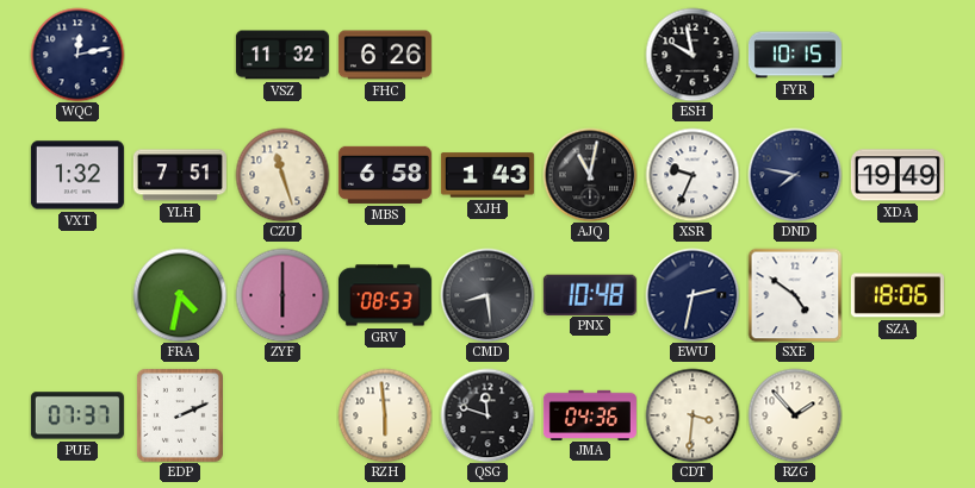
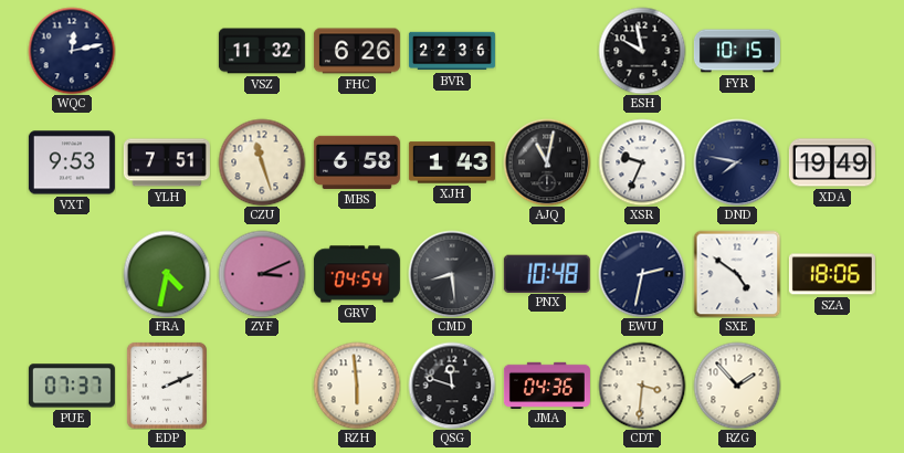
BVR: none -> 22:36 (452, 51)
VXT: 1:32 -> 9:53 (72, 162)
ZYF: 6:00 -> 3:11 (262, 274)
GRV: 08:53 -> 04:54 (357, 274)
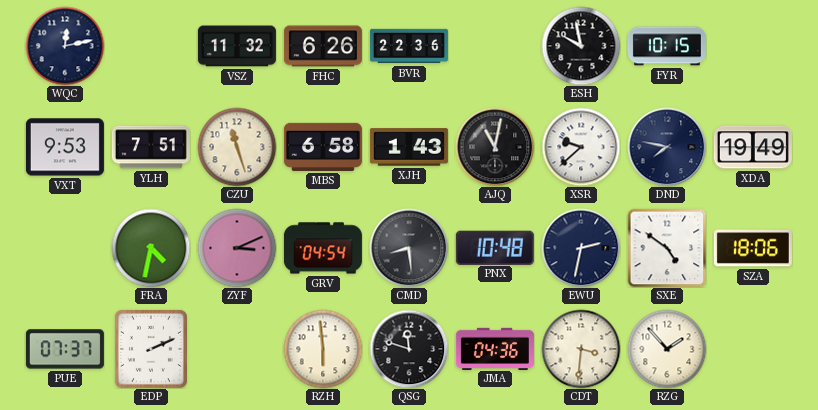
XSR: 9:34 -> 9:38 (581, 147)
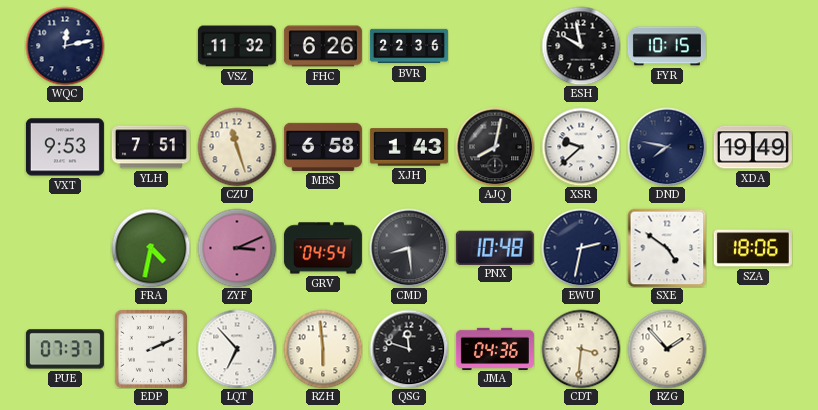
AJQ: 11:02 -> 8:02 (495, 147)
LQT: none -> 6:53 (237, 349)
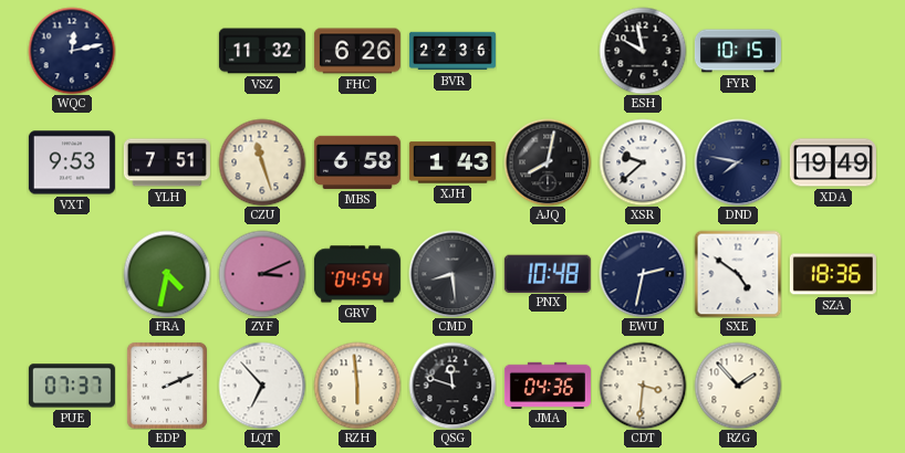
SZA: 18:06 -> 18:36 (833, 274)
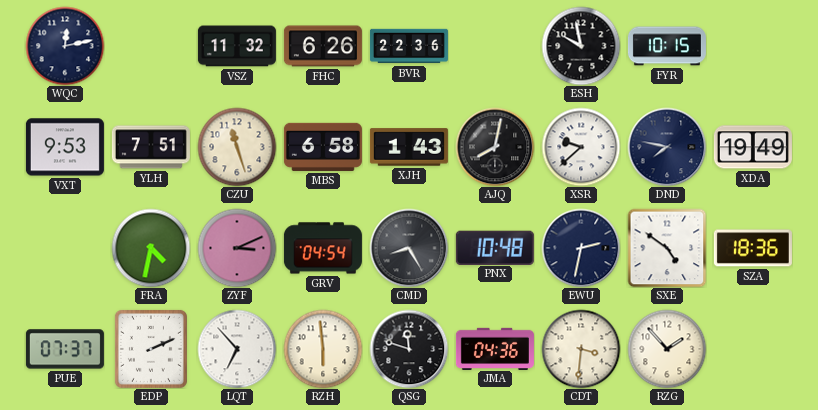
CMD: 8:29 -> 8:25 (409, 248)
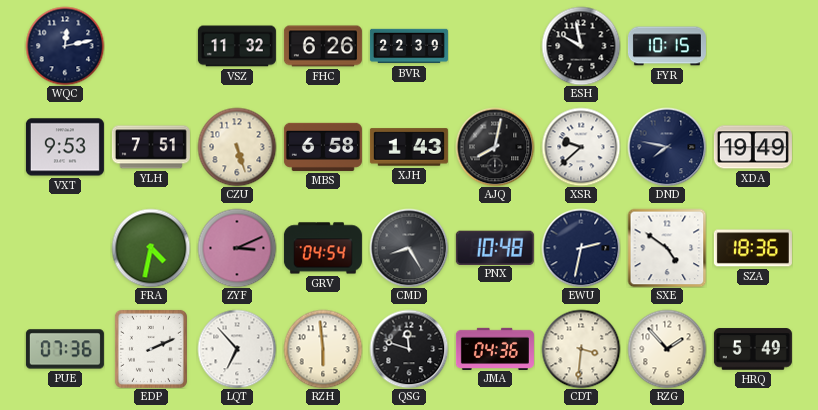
BVR: 22:36 -> 22:39 (409, 46)
CZU: 11:27 -> 5:27 (237, 147)
PUE: 07:37 -> 07:36 (65, 349)
HRQ: none -> 5:49 (753, 349)
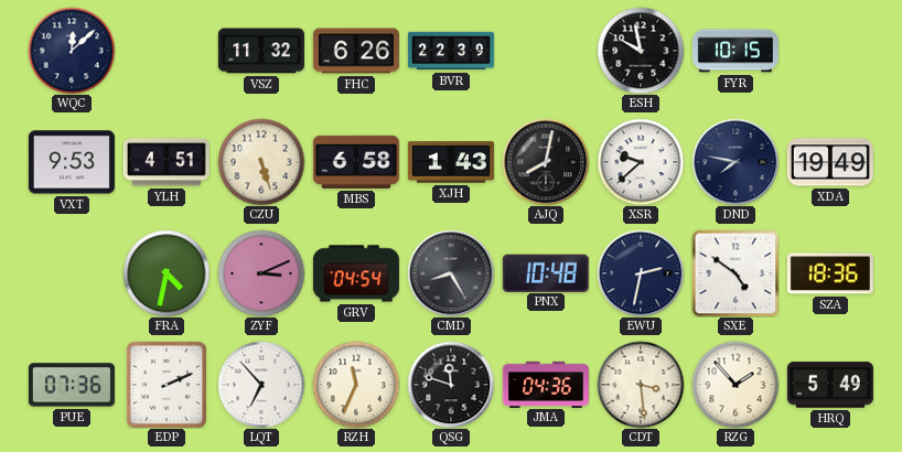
WQC: 12:13 -> 12:08 (72, 51)
YLH: 7:51 -> 4:51 (167, 162)
RZH: 5:59 -> 11:34 (356, 385)
CDT: 3:31 -> 3:29 (641, 385)
